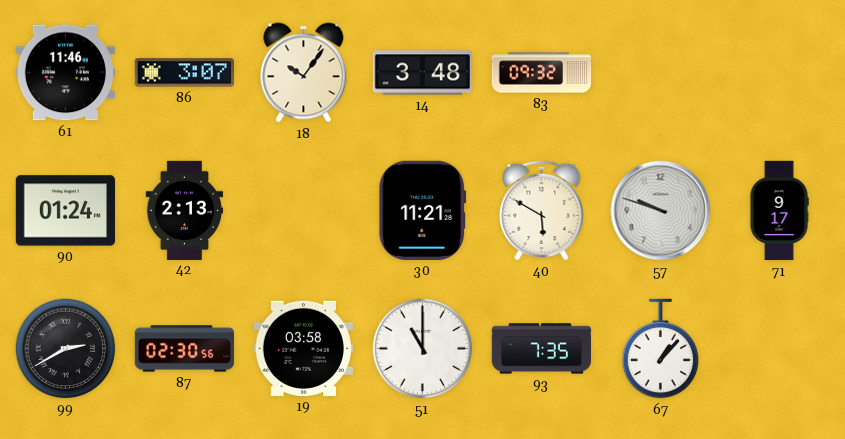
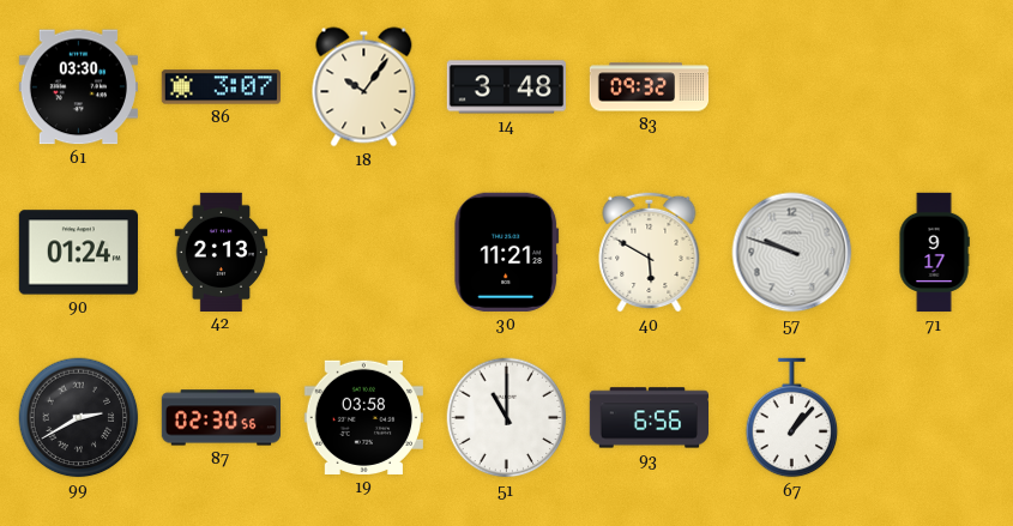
61: 11:46 -> 03:30 (78, 87)
93: 7:35 -> 6:56 (649, 418)
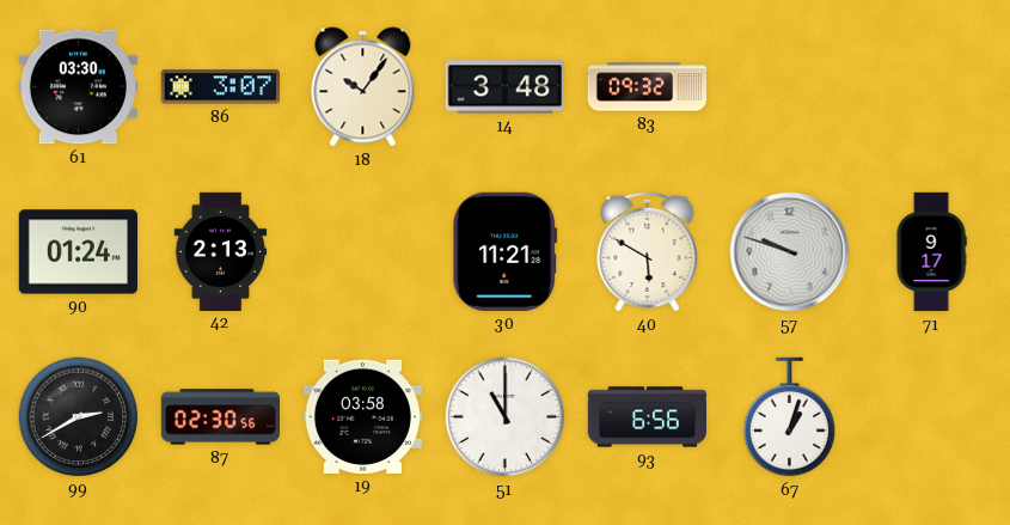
67: 1:07 -> 1:03 (790, 417)
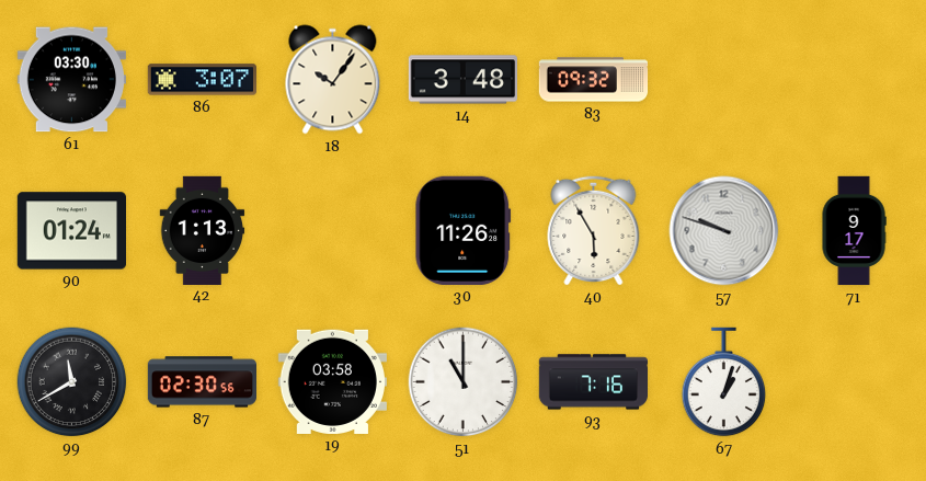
42: 2:13 -> 1:13 (203, 230)
30: 11:21 -> 11:26 (464, 230)
40: 5:50 -> 5:55 (594, 230)
99: 2:40 -> 11:40 (72, 382)
93: 6:56 -> 7:16 (593, 382)
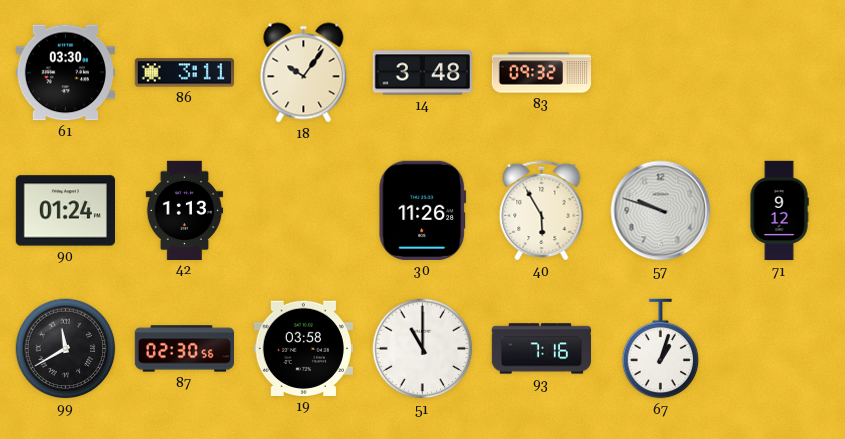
86: 3:07 -> 3:11 (184, 73)
71: 9:17 -> 9:12 (779, 211)
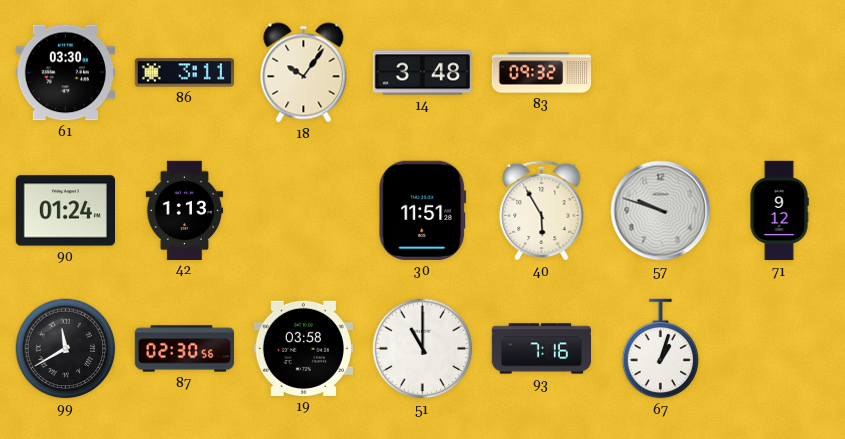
30: 11:26 -> 11:51 (423, 210)
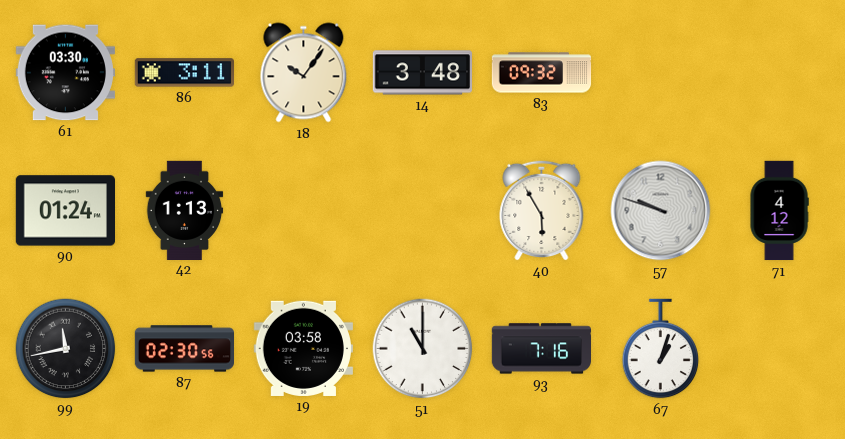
30: 11:51 -> none (423, 210)
71: 9:12 -> 4:12 (779, 211)
99: 11:40 -> 11:43 (66, 349)
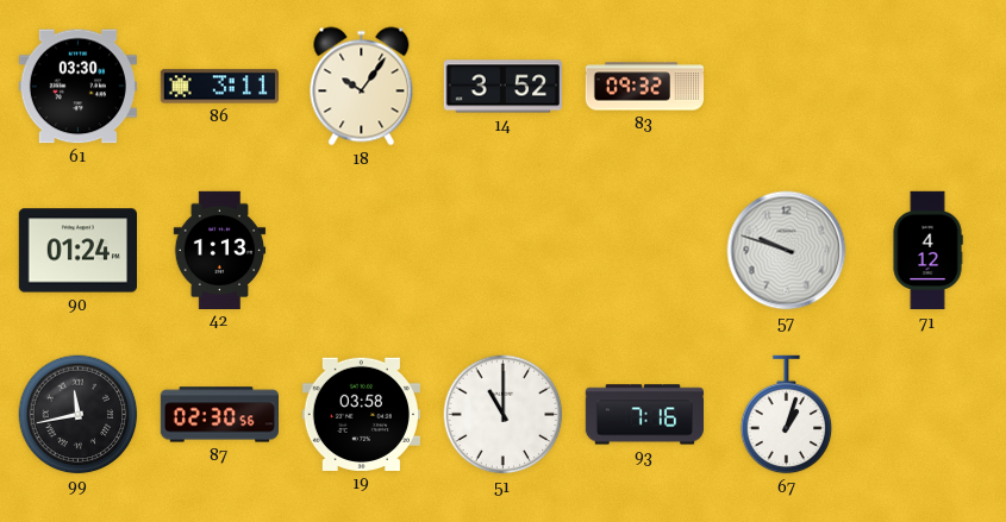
14: 3:48 -> 3:52 (502, 87)
40: 5:55 -> none (542, 210)
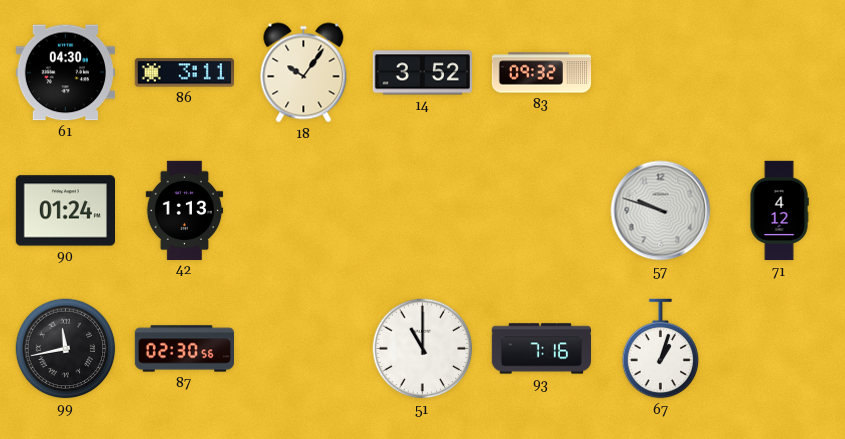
61: 03:30 -> 04:30 (65, 73)
19: 03:58 -> none (361, 414)
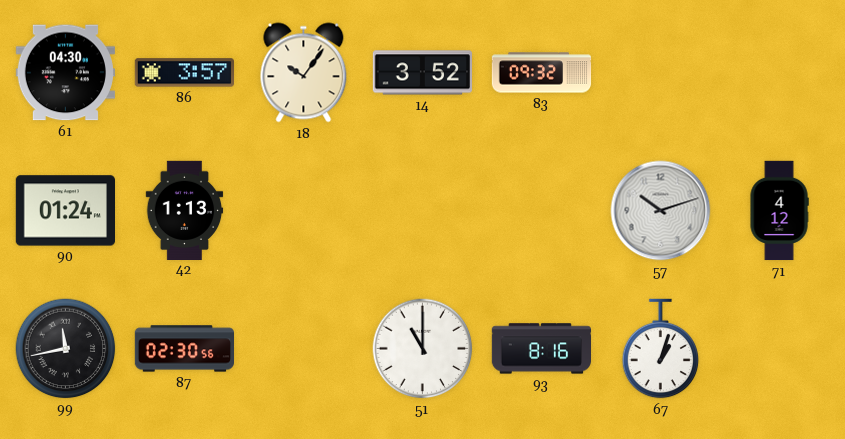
86: 3:11 -> 3:57 (184, 73)
57: 9:48 -> 10:12 (661, 211)
93: 7:16 -> 8:16 (541, 349)
